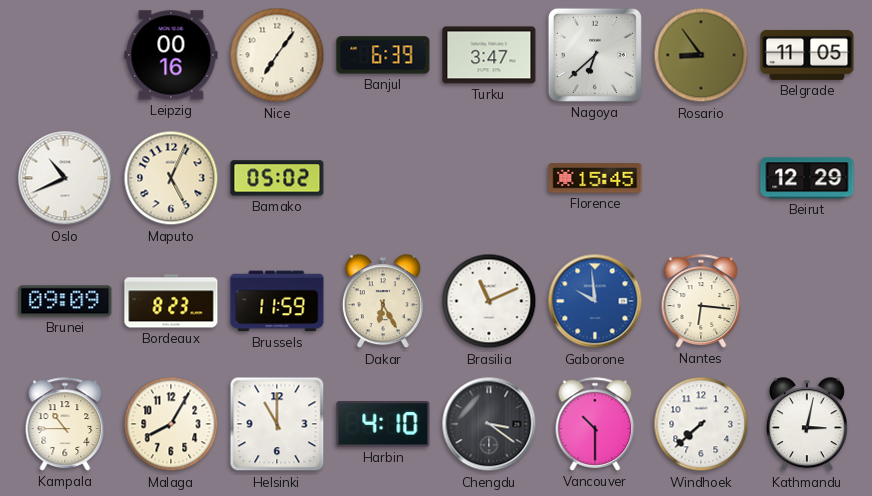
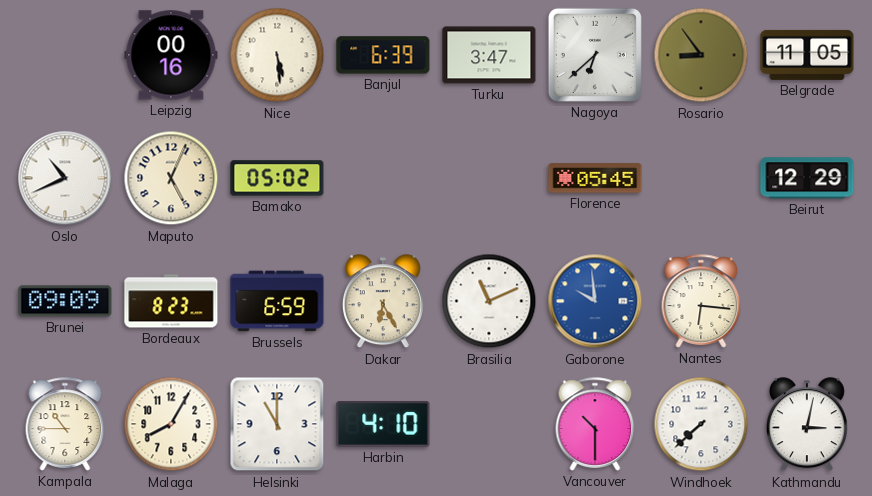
Nice: 7:06 -> 5:29 (277, 55)
Florence: 15:45 -> 05:45 (595, 178)
Brussels: 11:59 -> 6:59 (277, 301)
Chengdu: 3:21 -> none (489, 424)
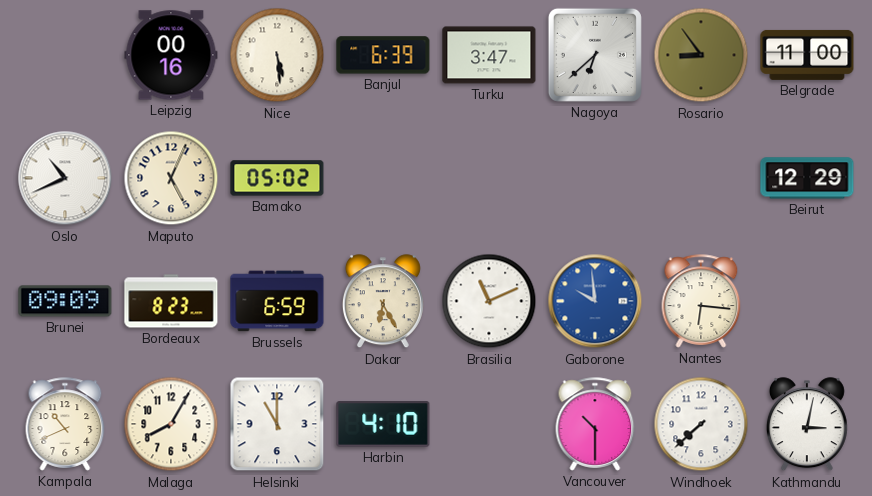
Belgrade: 11:05 -> 11:00 (807, 55)
Florence: 05:45 -> none (595, 178)
Kampala: 10:45 -> 10:41 (65, 424)
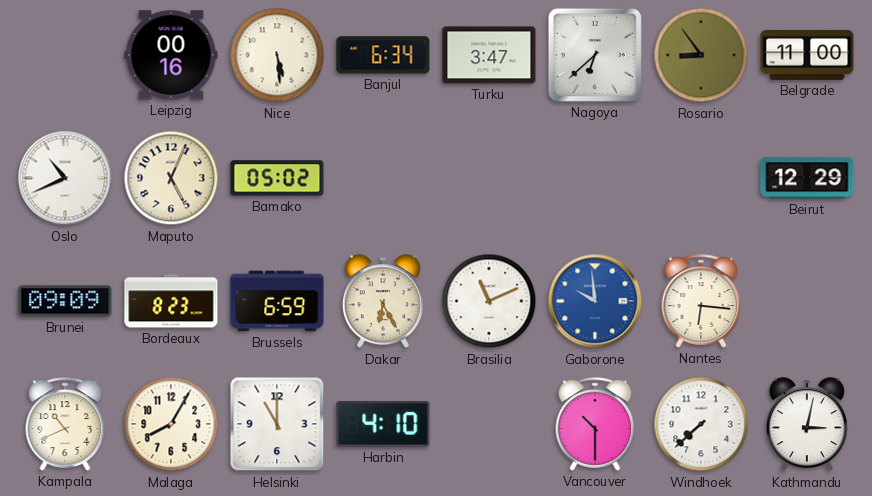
Banjul: 6:39 -> 6:34 (383, 55)
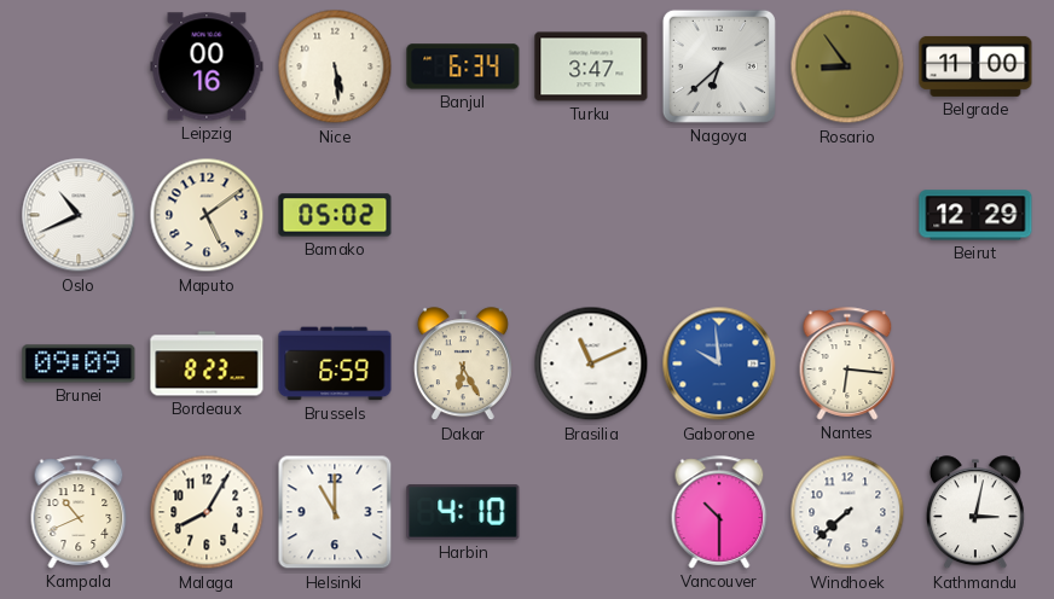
Maputo: 5:04 -> 5:09 (207, 215)
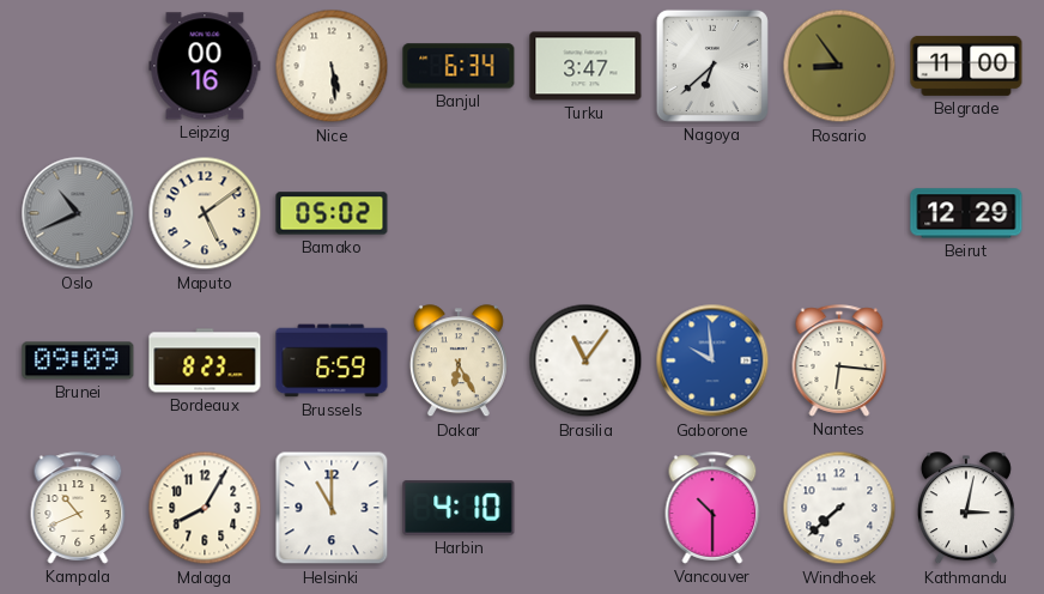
Oslo dial: white -> grey (78, 213)
Brasilia: 11:11 -> 11:06 (585, 360)
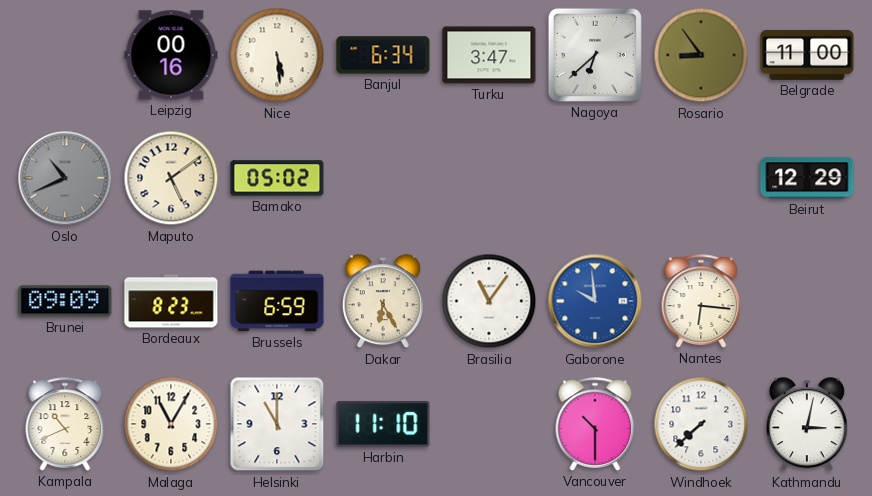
Malaga: 8:05 -> 11:05 (171, 424)
Harbin: 4:10 -> 11:10 (383, 424)
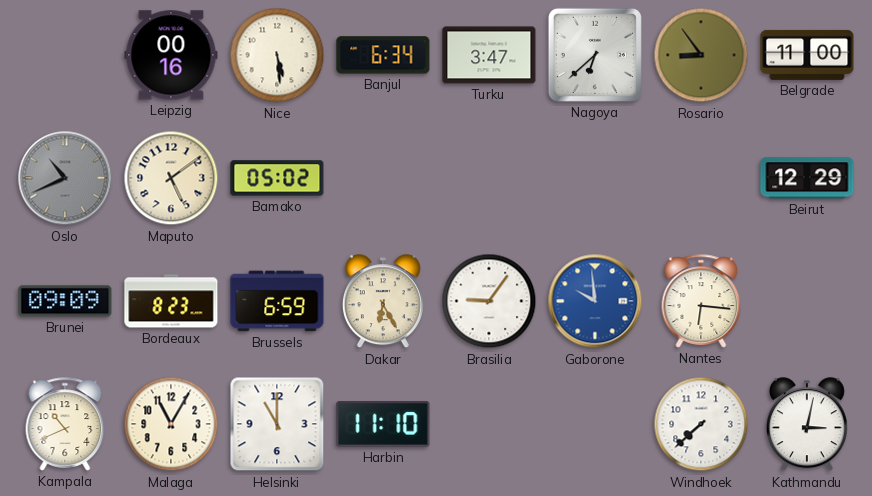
Brasilia: 11:06 -> 9:06 (489, 301)
Vancouver: 10:30 -> none (595, 424)
